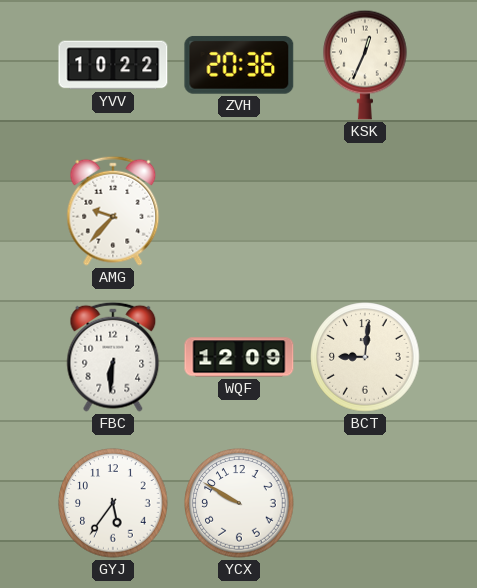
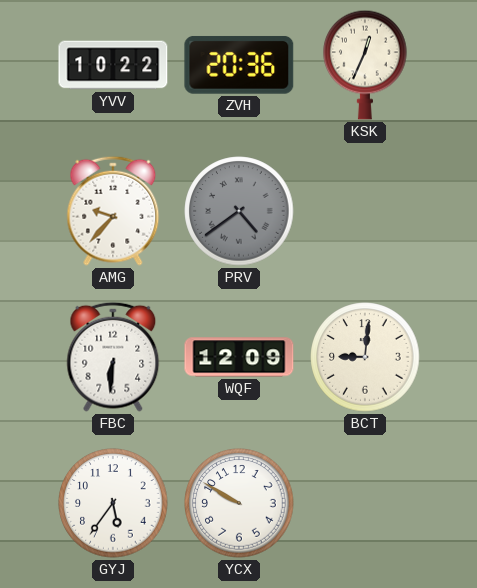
PRV: none -> 4:39 (239, 211)
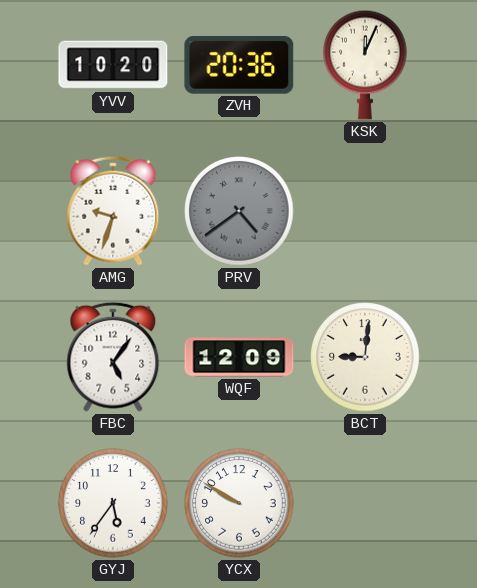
YVV: 10:22 -> 10:20 (113, 65)
KSK: 12:34 -> 12:04 (365, 65)
AMG: 9:37 -> 9:33 (113, 211)
FBC: 6:31 -> 5:06 (113, 357)
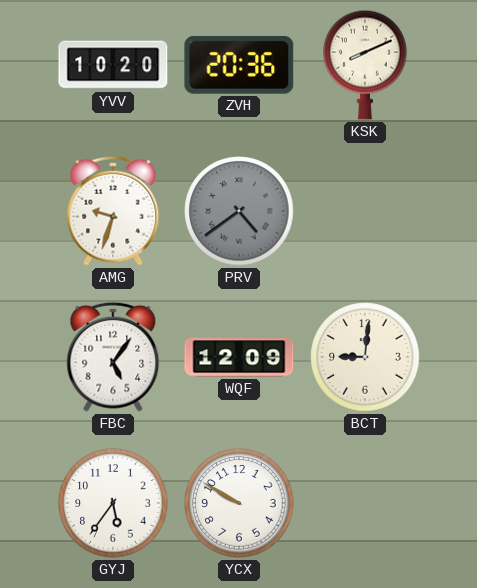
KSK: 12:04 -> 8:11 (365, 65)
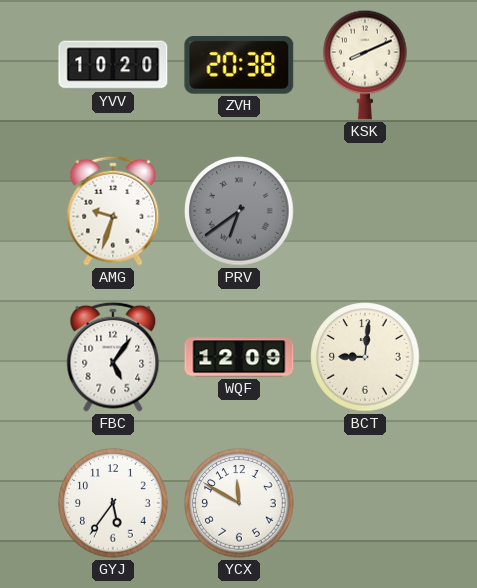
ZVH: 20:36 -> 20:38 (239, 65)
PRV: 4:39 -> 6:39 (239, 211)
YCX: 9:50 -> 11:50 (239, 503)
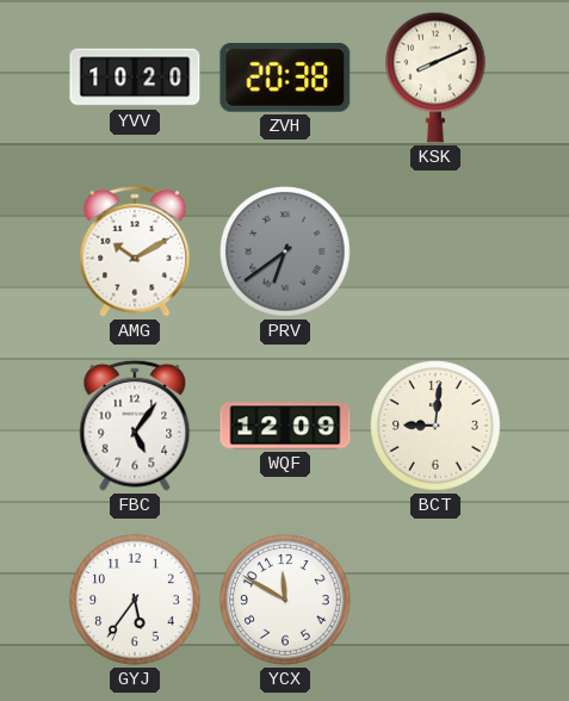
AMG: 9:33 -> 10:10 (135, 252)
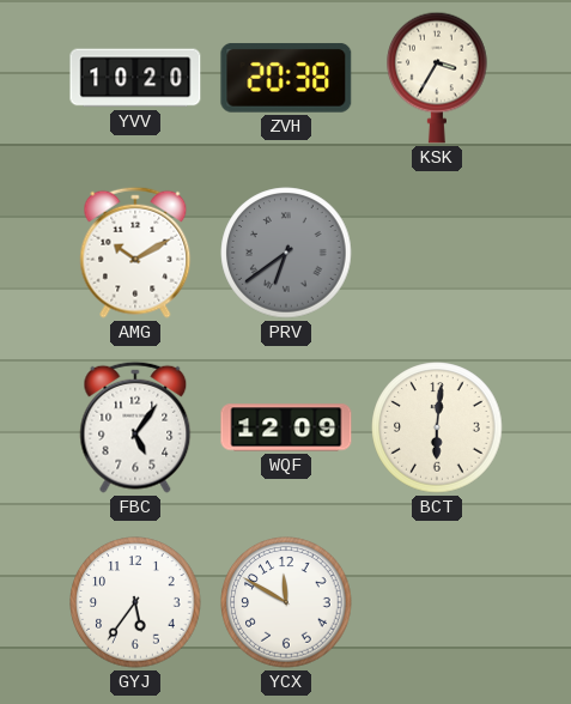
KSK: 8:11 -> 3:35 (437, 78)
BCT: 9:01 -> 6:01 (437, 427)
